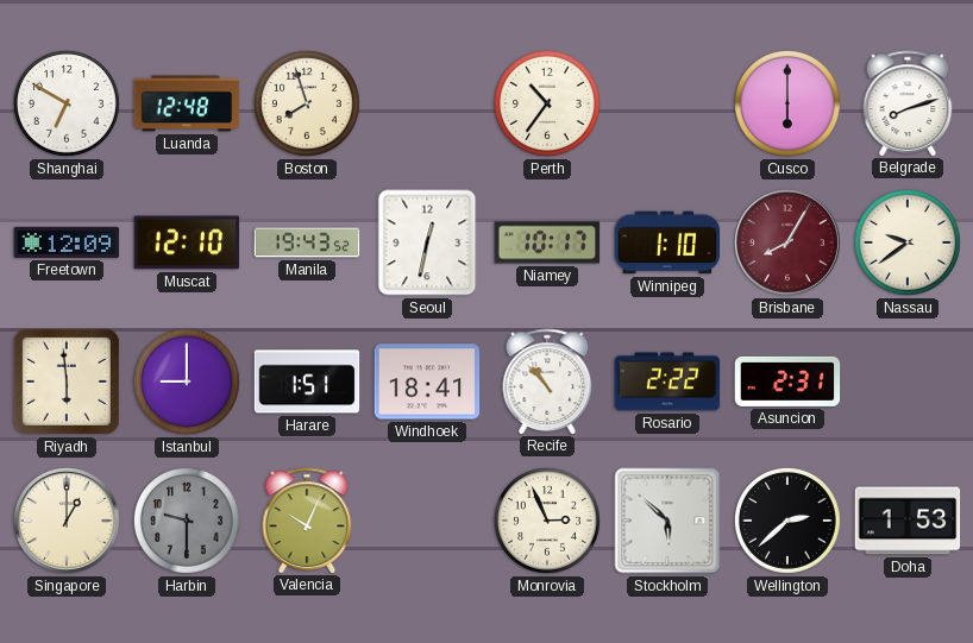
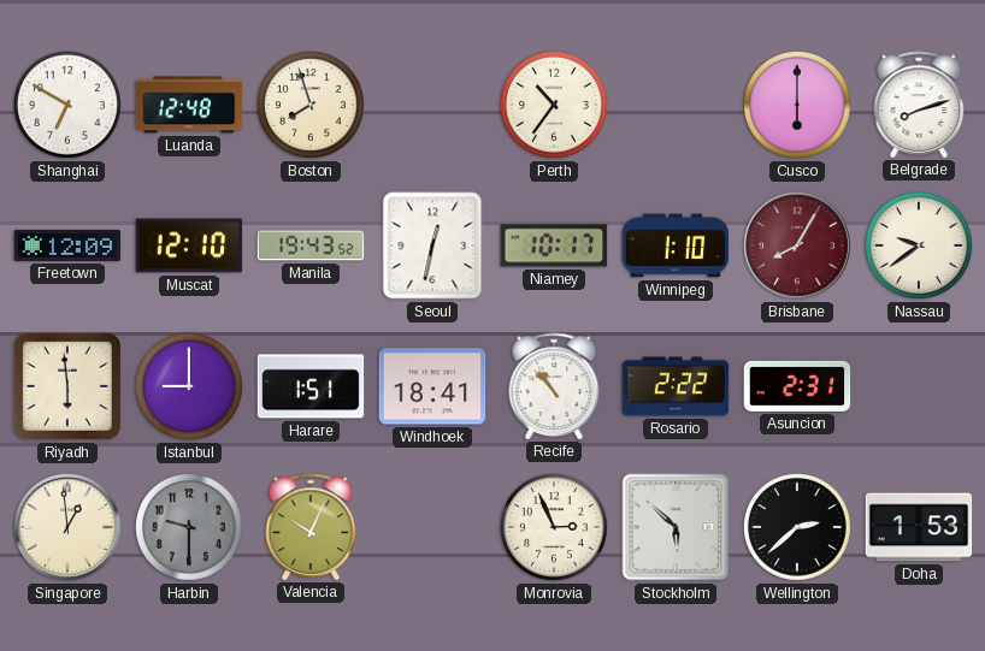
Singapore: 1:00 -> 12:59 (69, 528)
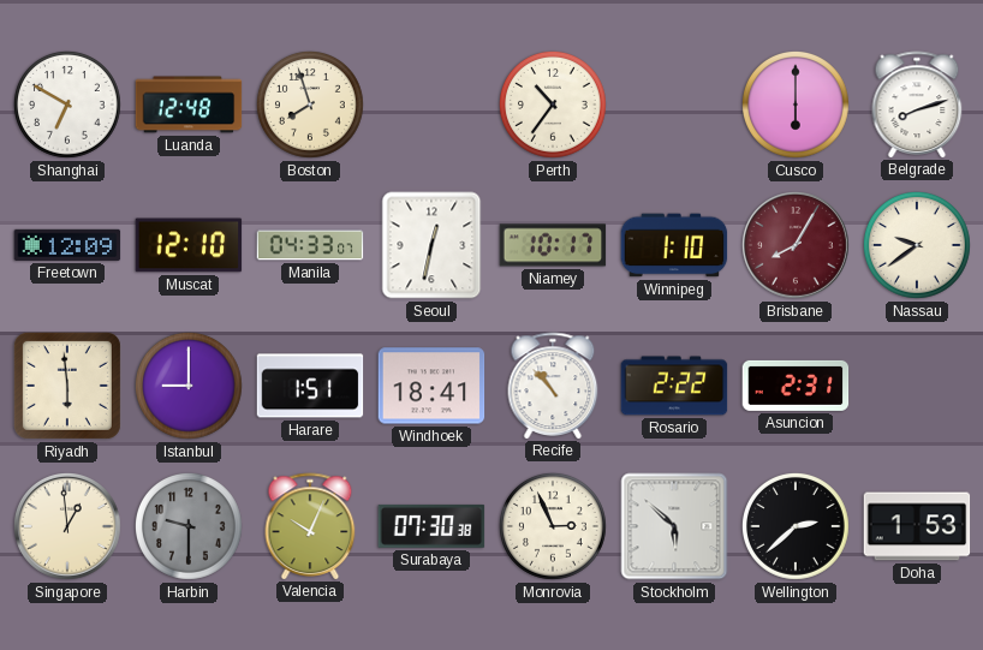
Manila: 19:43 -> 04:33 (310, 245)
Surabaya: none -> 07:30 (431, 526)
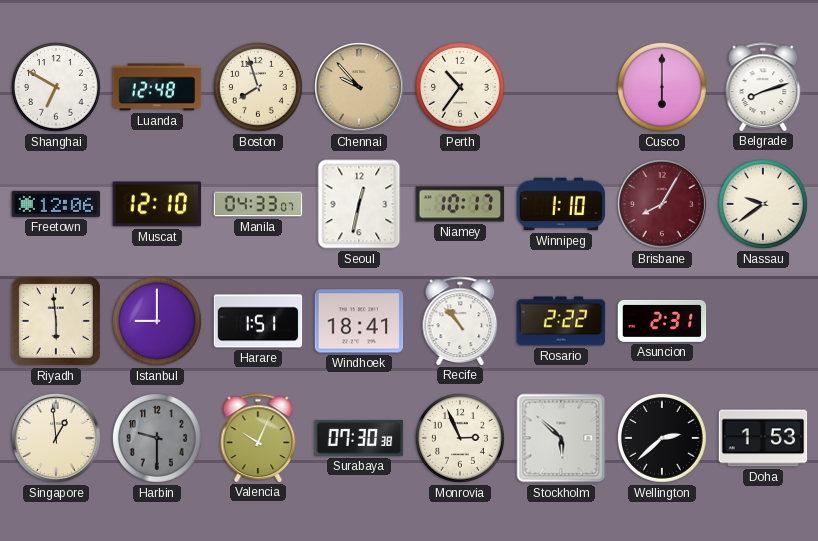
Chennai: none -> 9:53 (360, 88)
Freetown: 12:09 -> 12:06 (56, 204)
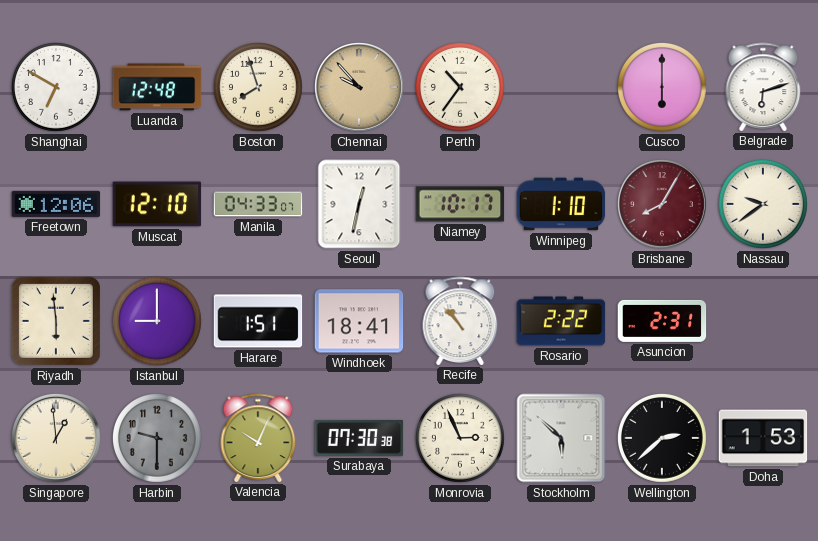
Belgrade: 8:12 -> 6:12 (763, 87)
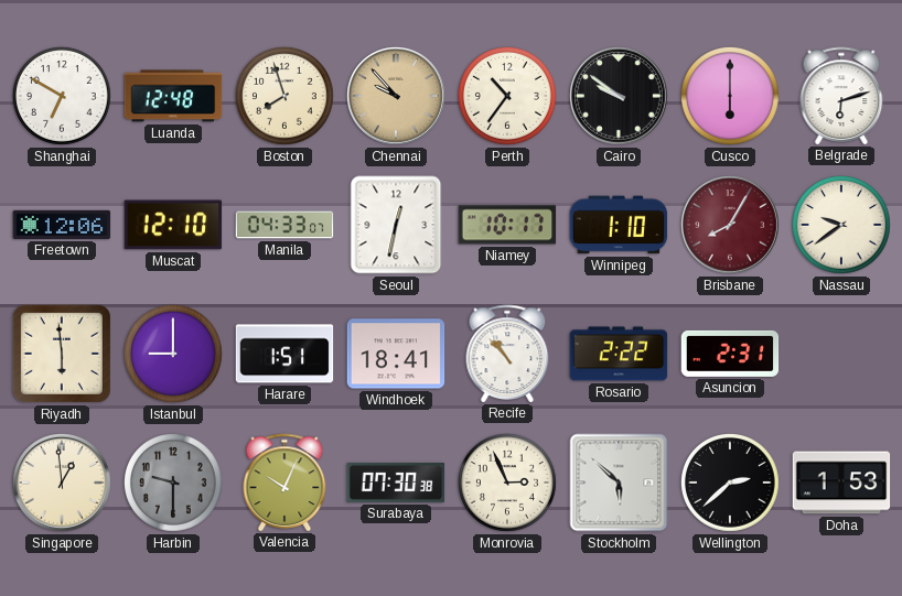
Cairo: none -> 9:51 (620, 97)
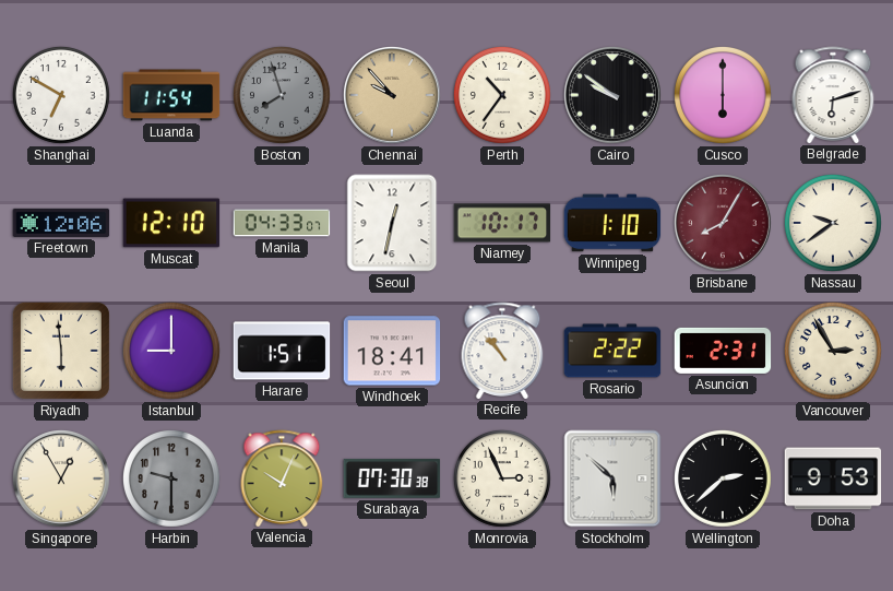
Luanda: 12:48 -> 11:54 (171, 95)
Boston dial: cream -> grey (283, 96)
Vancouver: none -> 2:55 (834, 352)
Singapore: 12:59 -> 12:55 (62, 480)
Doha: 1:53 -> 9:53 (833, 478)
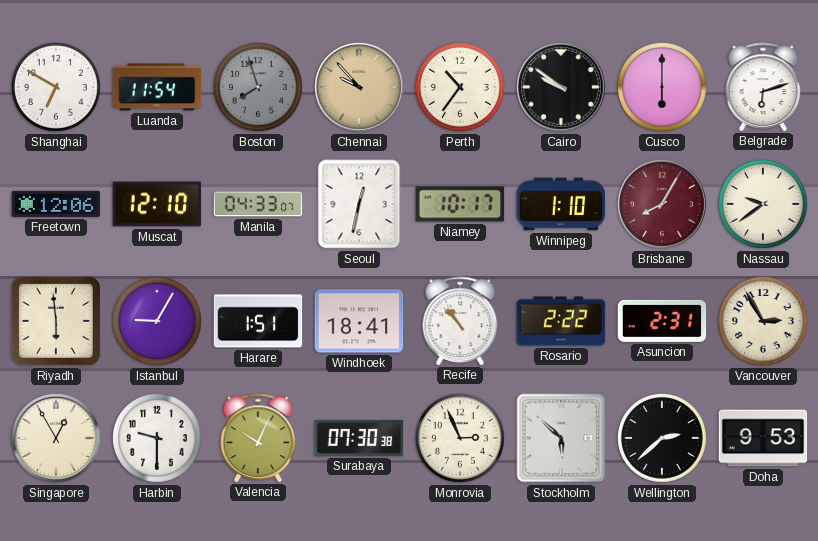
Istanbul: 9:00 -> 9:05 (158, 322)
Harbin dial: grey -> white (158, 439)
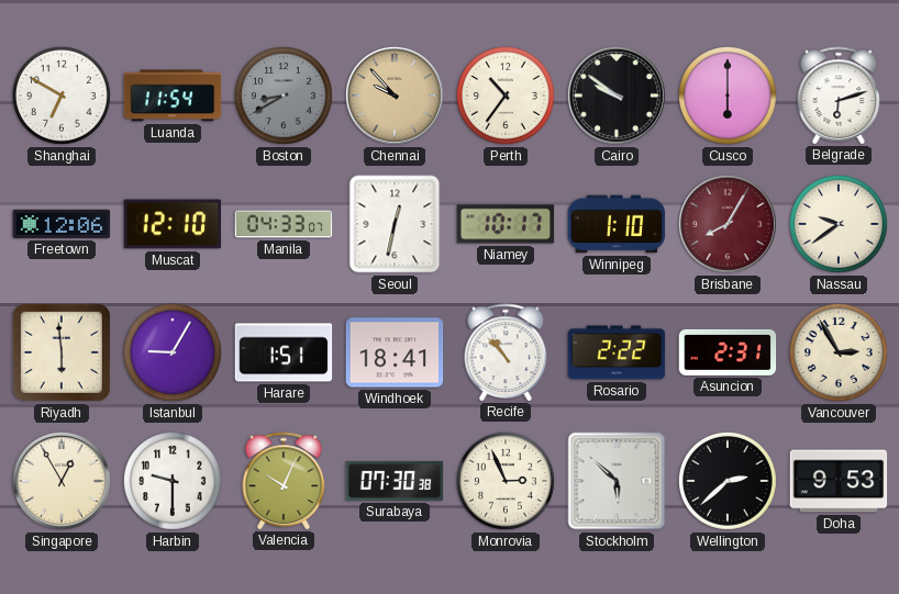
Boston: 7:57 -> 8:40 (285, 97)
